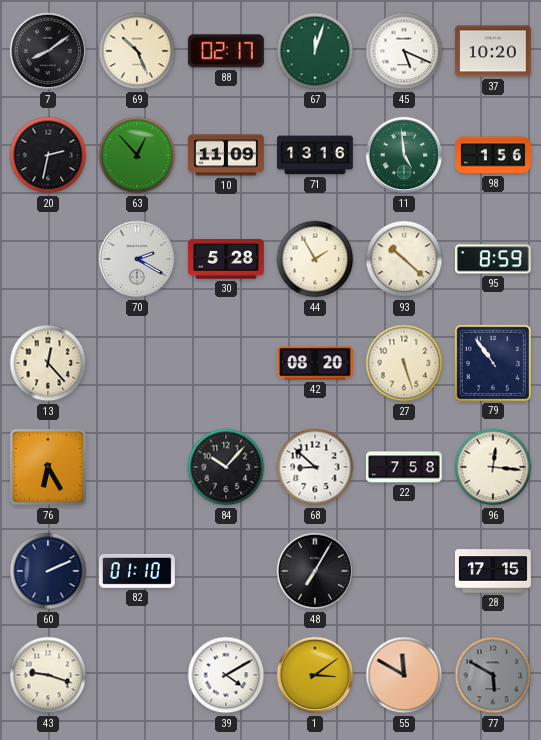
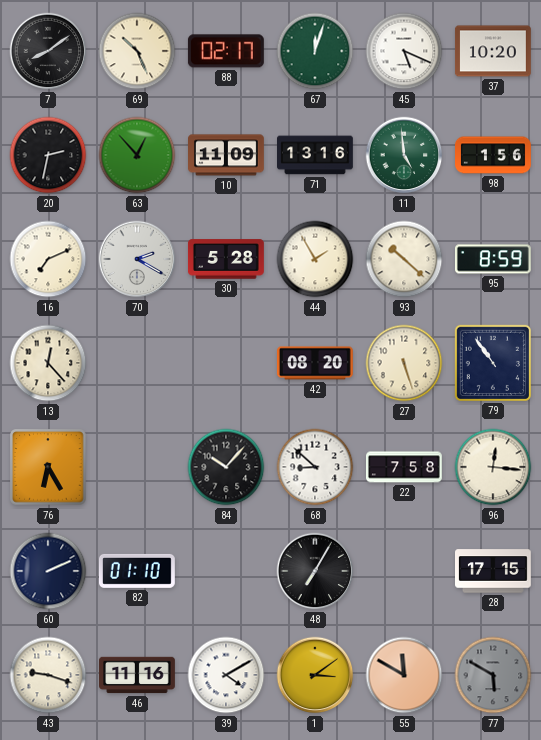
16: none -> 7:11 (48, 259)
46: none -> 11:16 (138, 675)
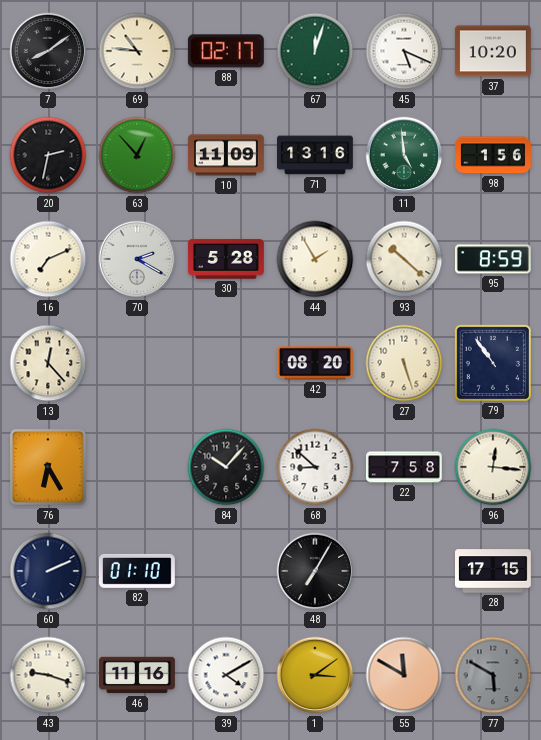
69: 10:26 -> 10:46 (137, 51)
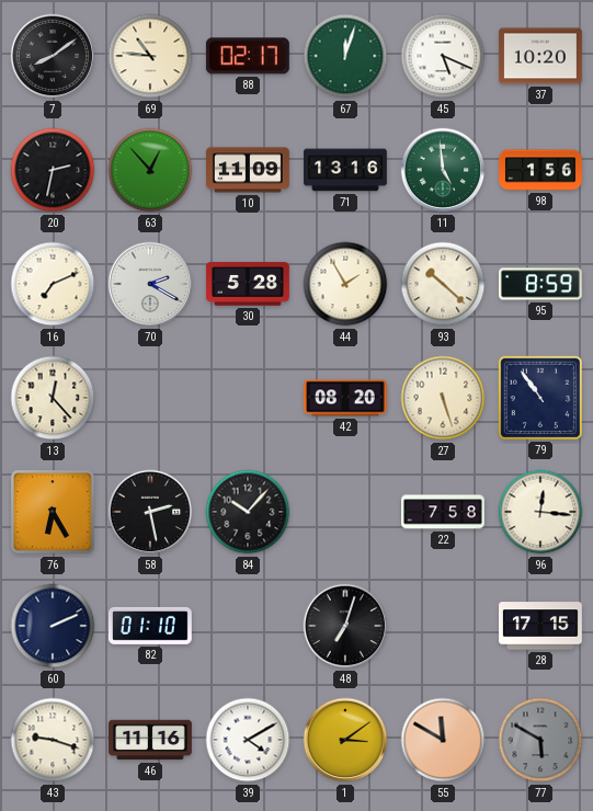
58: none -> 2:28 (150, 512)
68: 8:52 -> none (315, 467)
48: 7:05 -> 7:03 (345, 626)
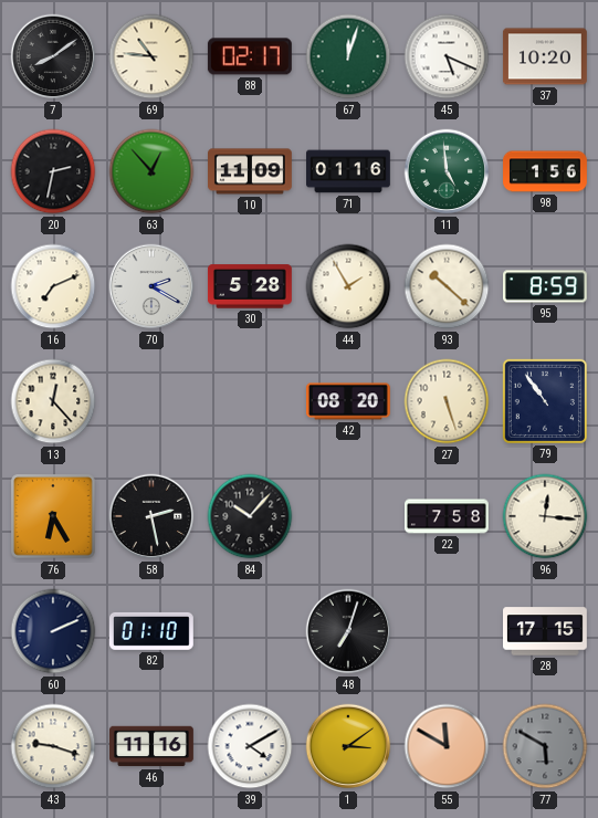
71: 13:16 -> 01:16 (349, 171)
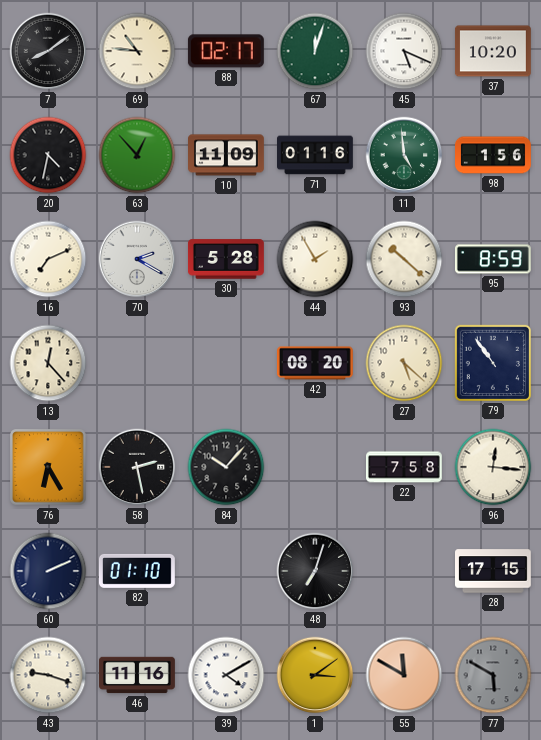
20: 2:32 -> 4:32 (48, 155)
27: 5:27 -> 5:22 (404, 363)
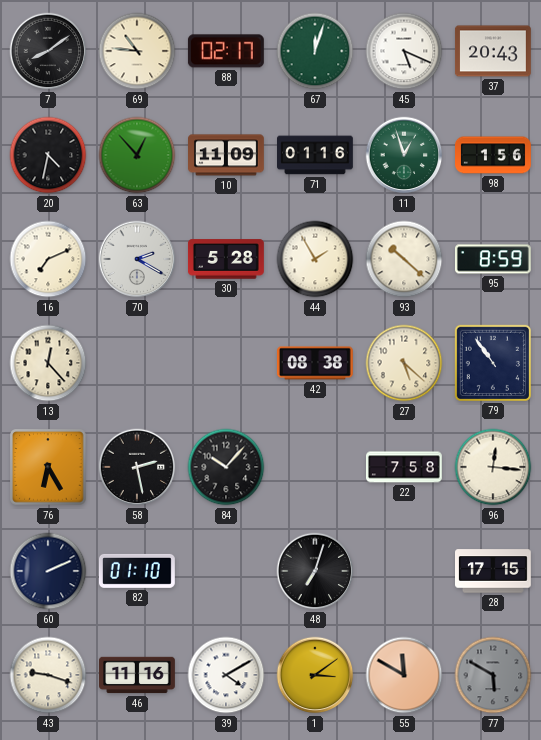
37: 10:20 -> 20:43 (493, 51)
11: 4:59 -> 12:57 (404, 155)
42: 08:20 -> 08:38 (315, 363)
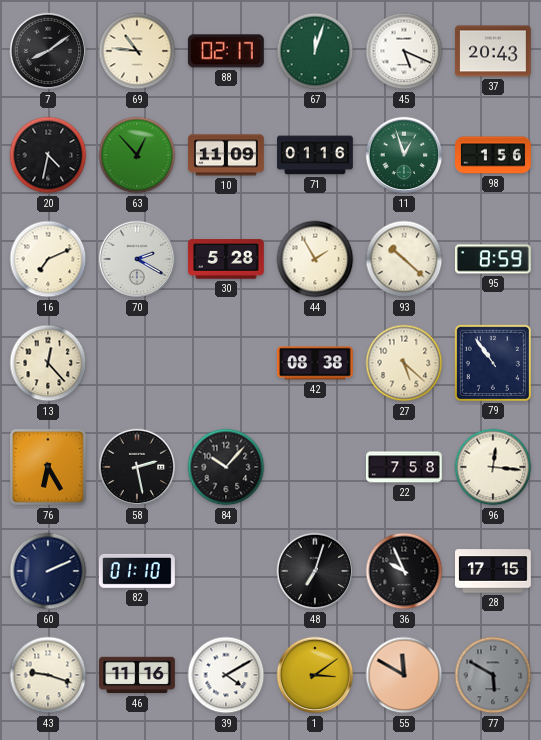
36: none -> 9:56 (404, 571)
